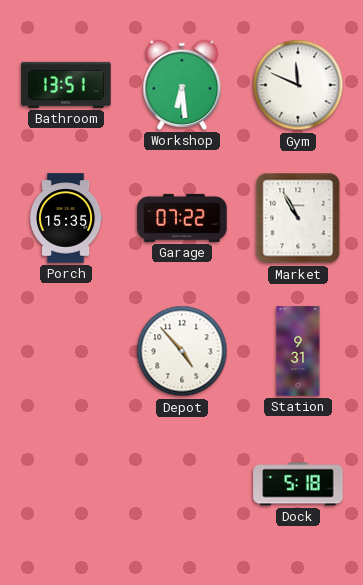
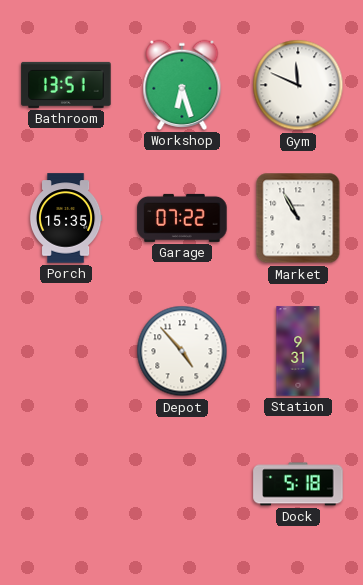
Workshop: 6:29 -> 6:27 (182, 85)
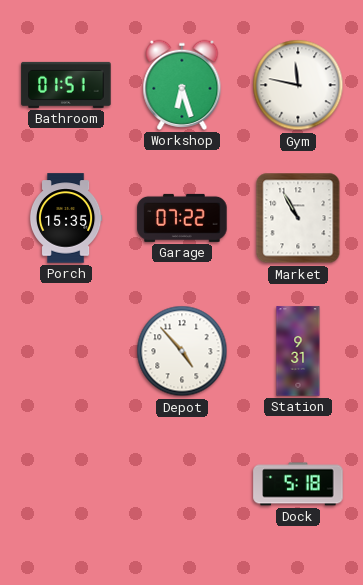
Bathroom: 13:51 -> 01:51 (66, 85)
Gym: 11:49 -> 11:47 (298, 85)
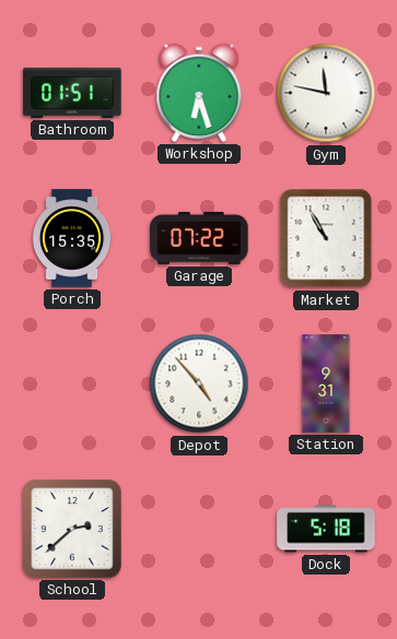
School: none -> 2:38 (72, 529)
